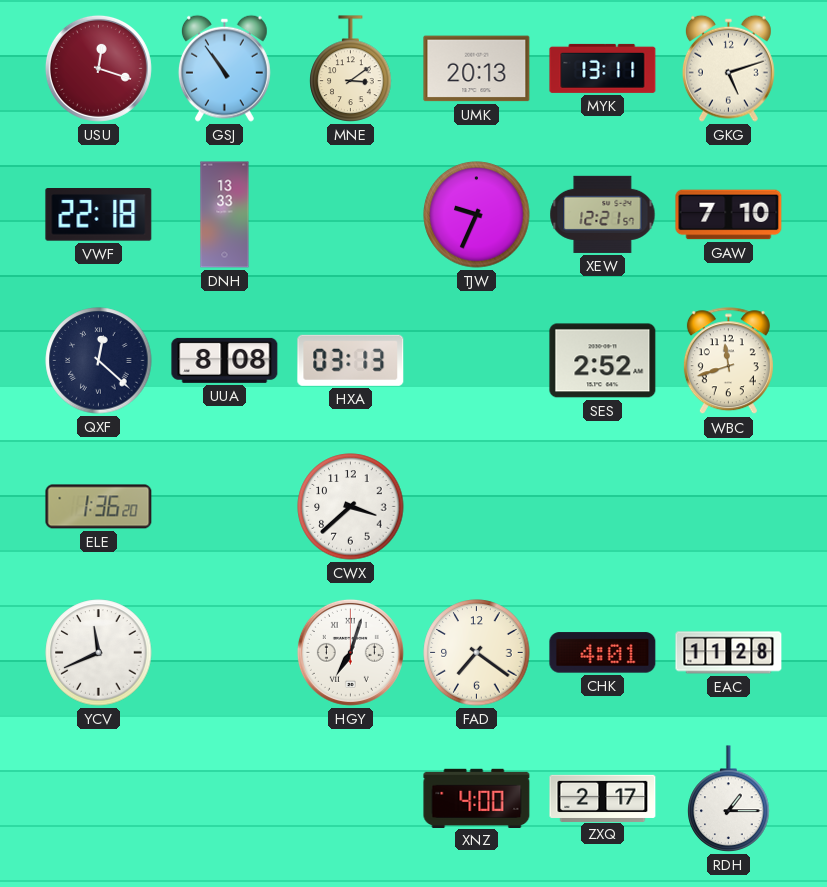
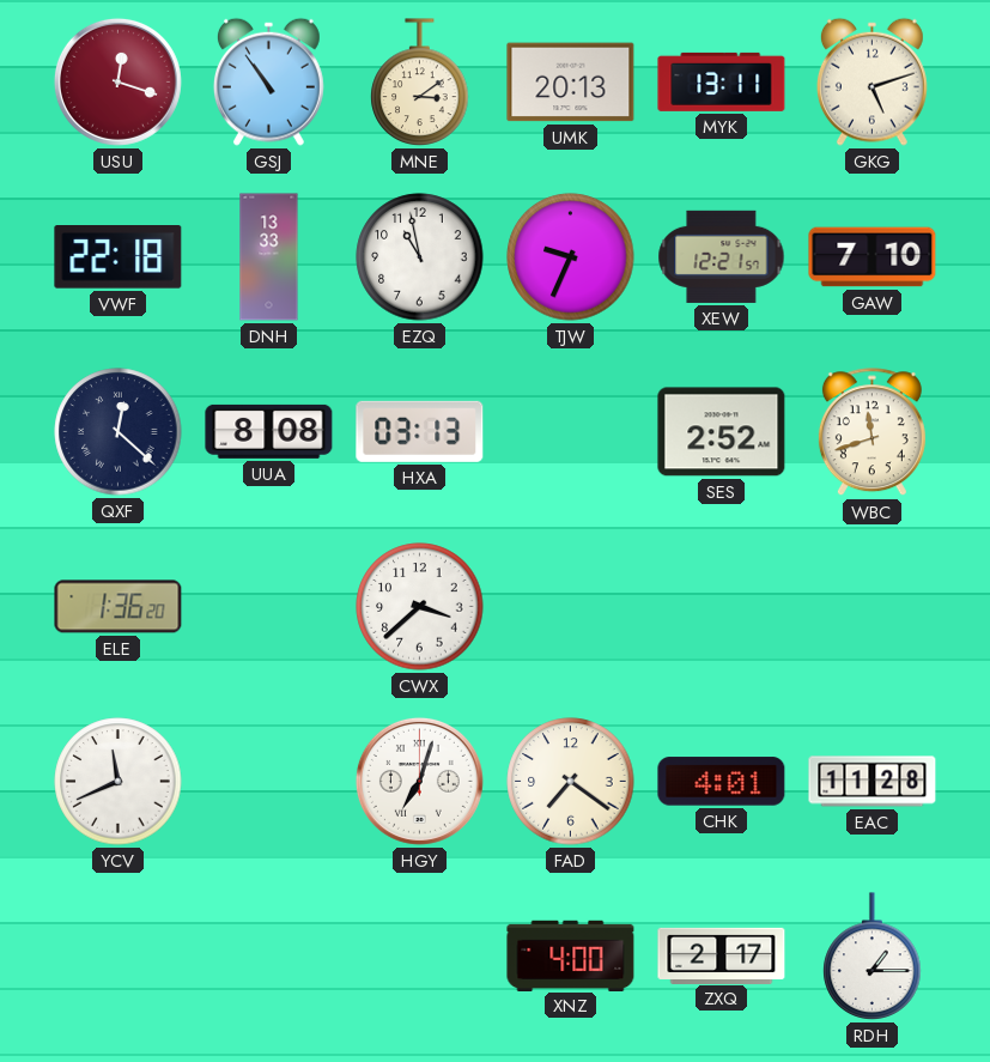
EZQ: none -> 10:58 (420, 257)
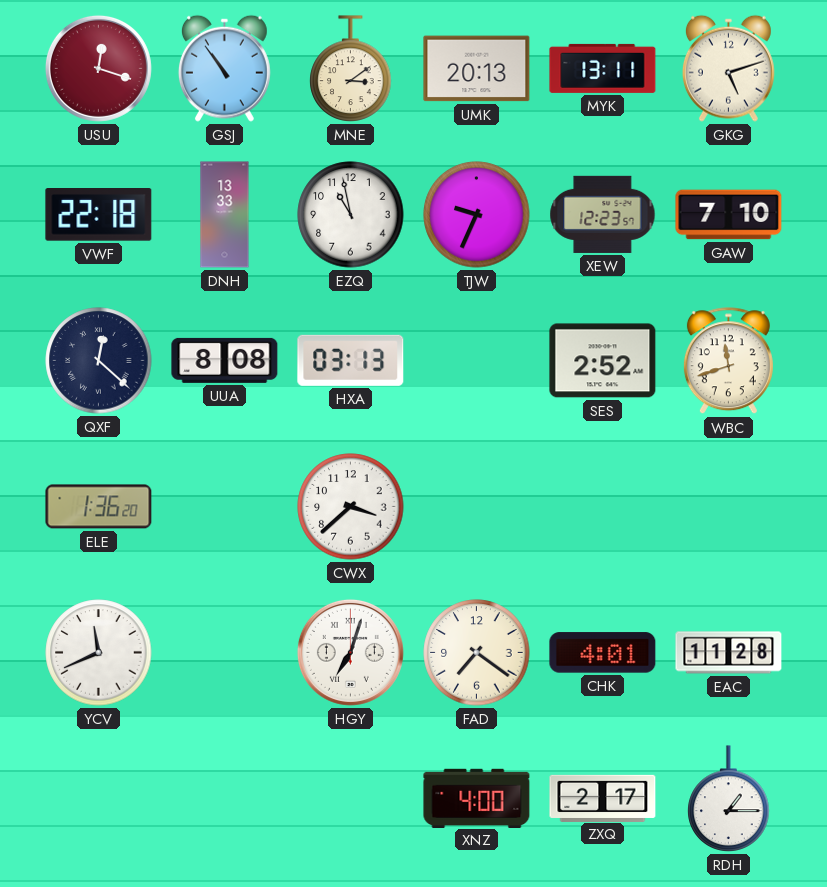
XEW: 12:21 -> 12:23 (603, 214)
